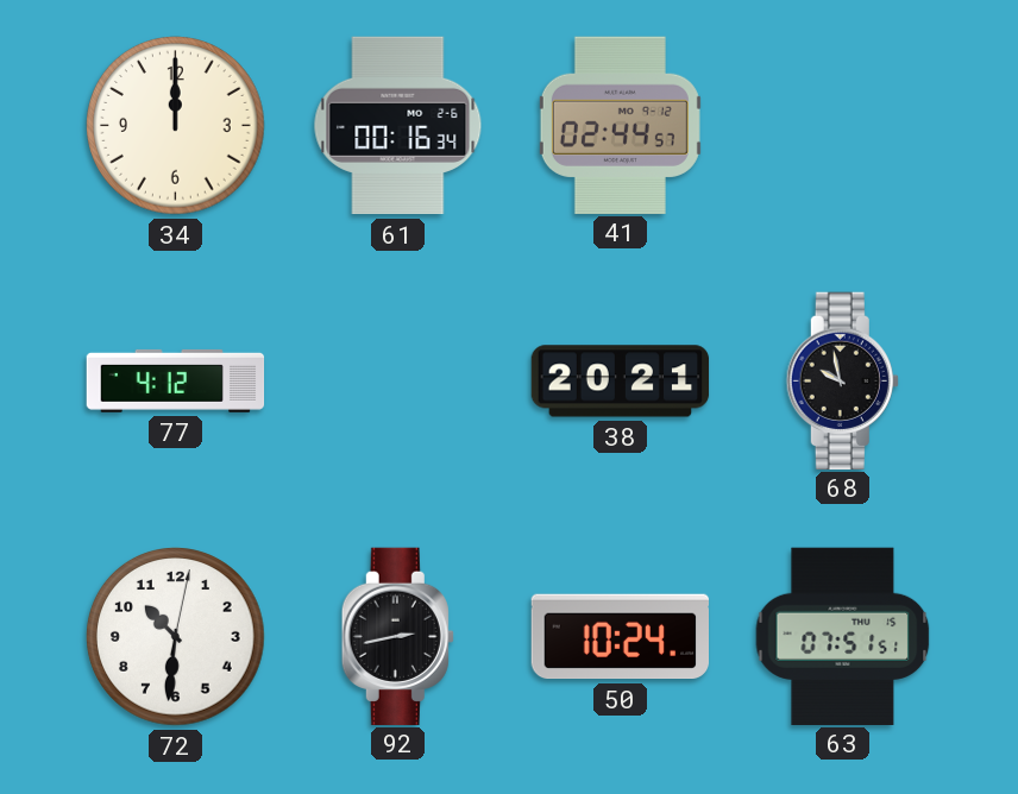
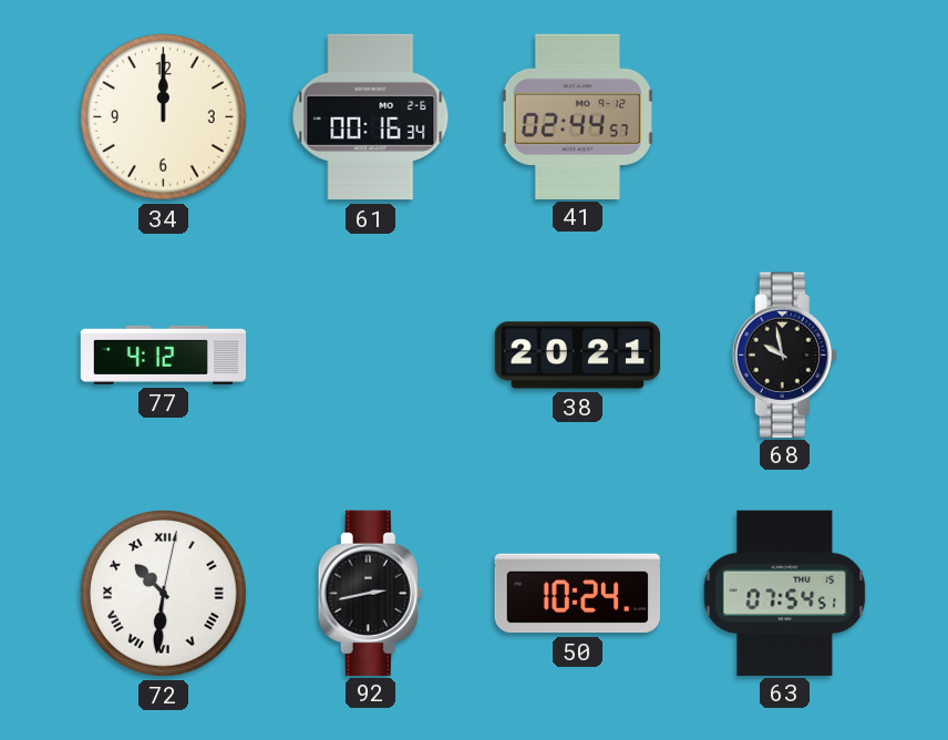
72 numerals: Arabic -> Roman (164, 594)
63: 07:51 -> 07:54 (785, 593)
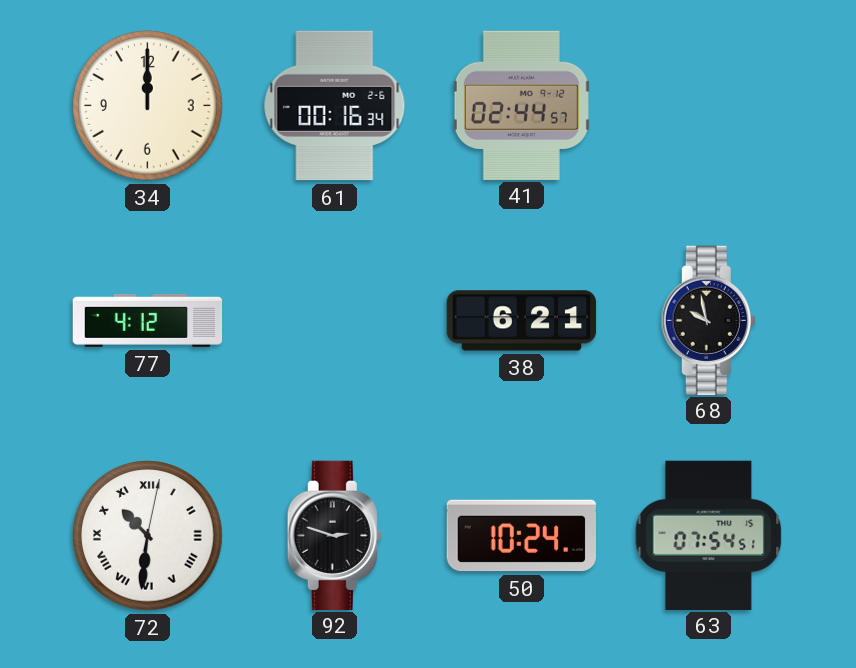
38: 20:21 -> 6:21 (522, 321)
92: 2:43 -> 2:48 (334, 535)
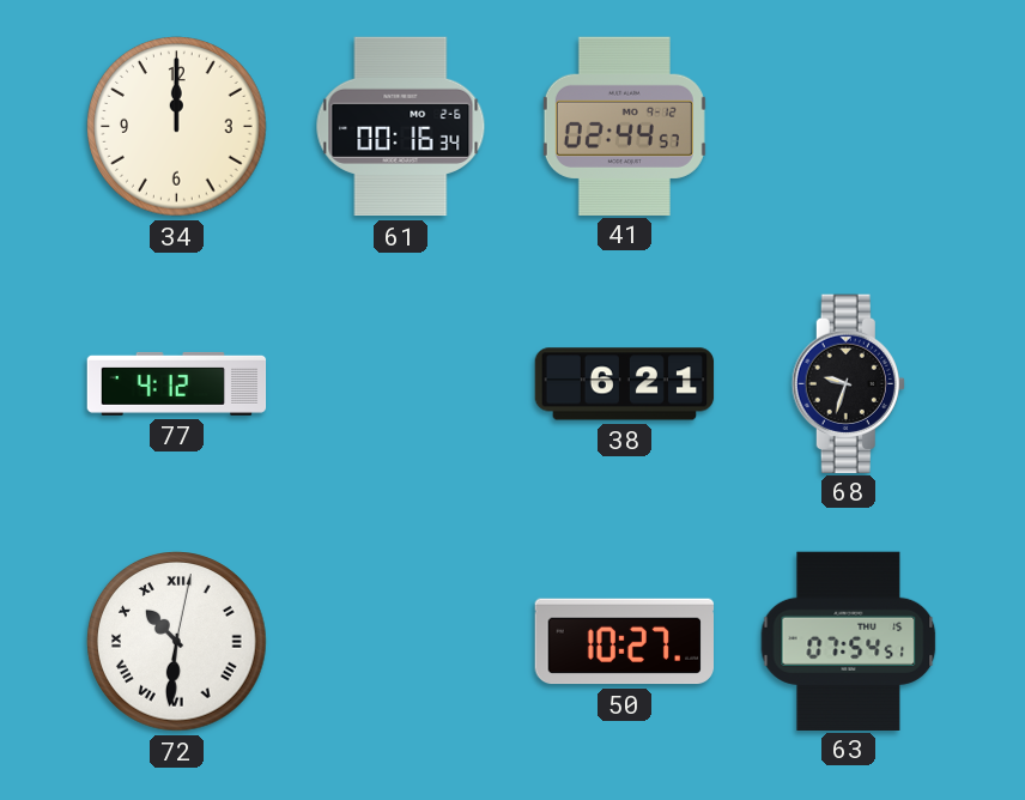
68: 9:58 -> 9:33 (848, 383)
92: 2:48 -> none (334, 535)
50: 10:24 -> 10:27 (624, 642)
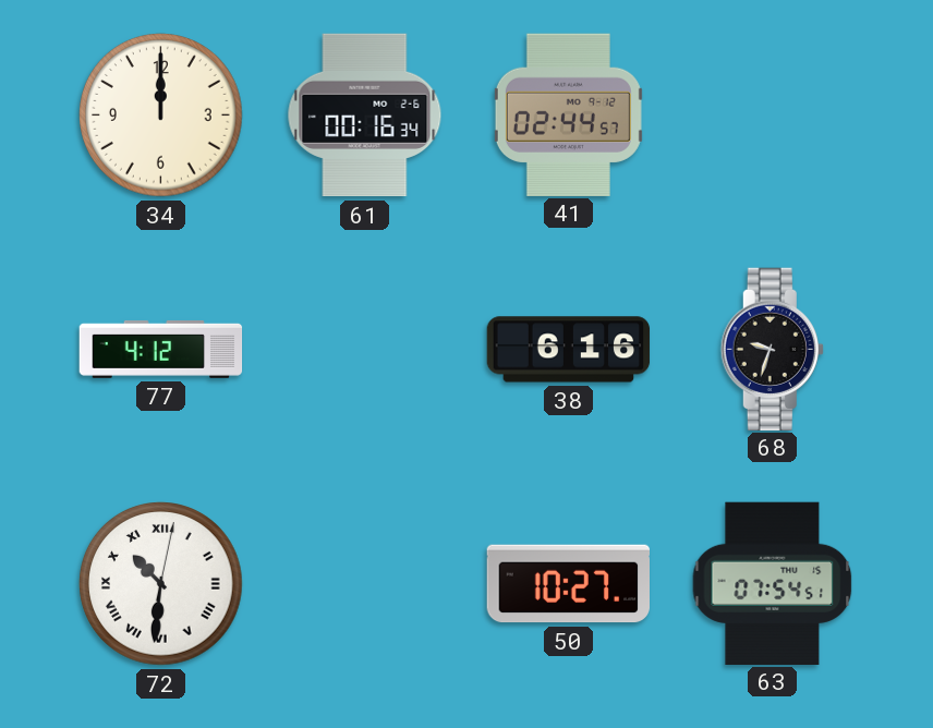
38: 6:21 -> 6:16 (569, 350)
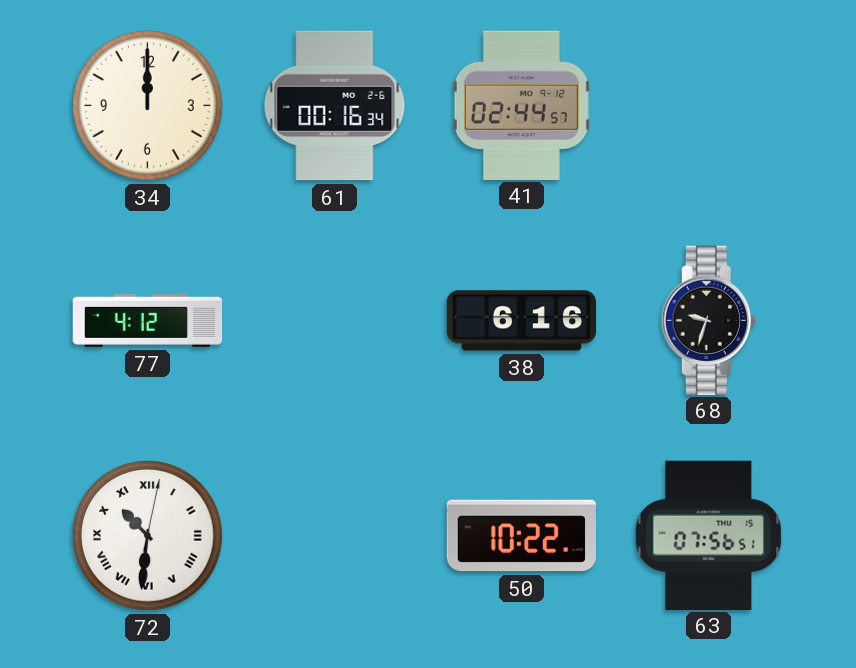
50: 10:27 -> 10:22 (521, 536)
63: 07:54 -> 07:56 (709, 535)
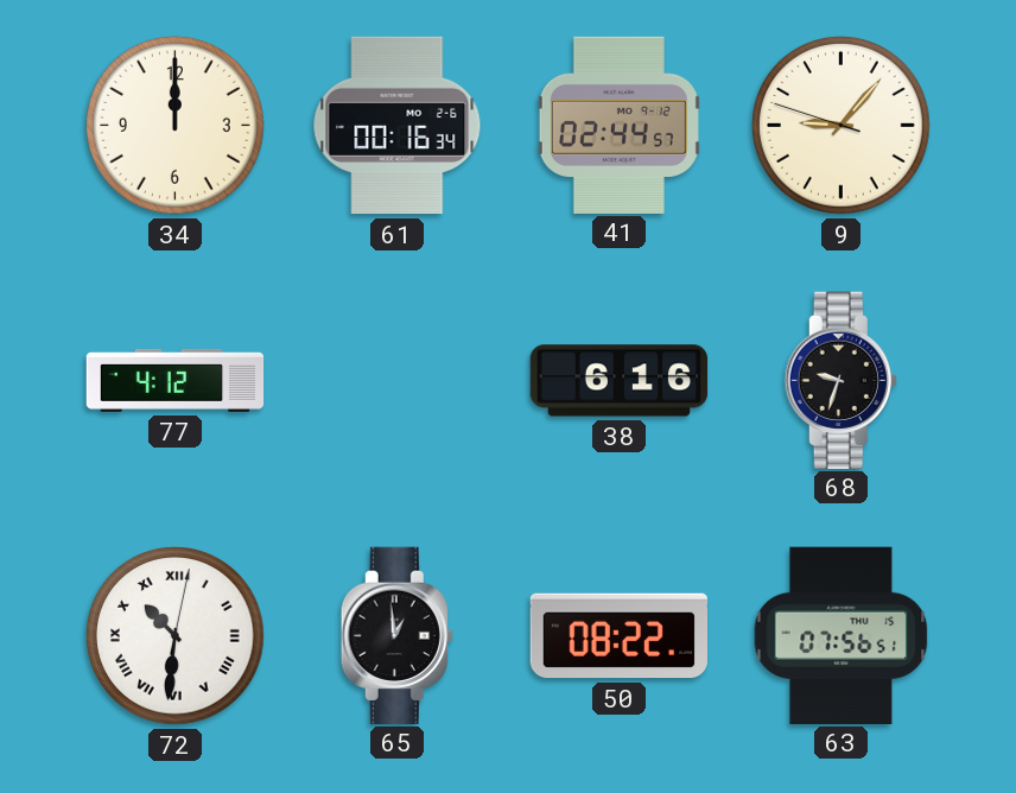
9: none -> 9:06 (842, 126)
65: none -> 12:59 (396, 635)
50: 10:22 -> 08:22 (618, 636)
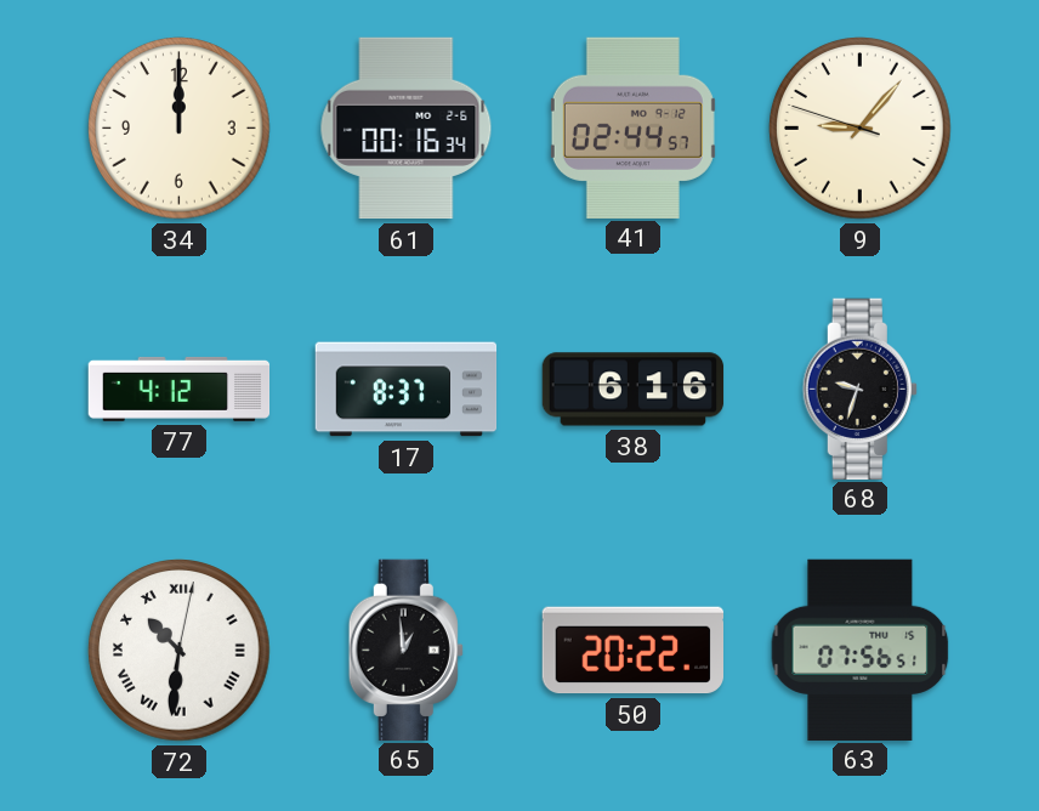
17: none -> 8:37 (407, 390)
50: 08:22 -> 20:22 (632, 651)
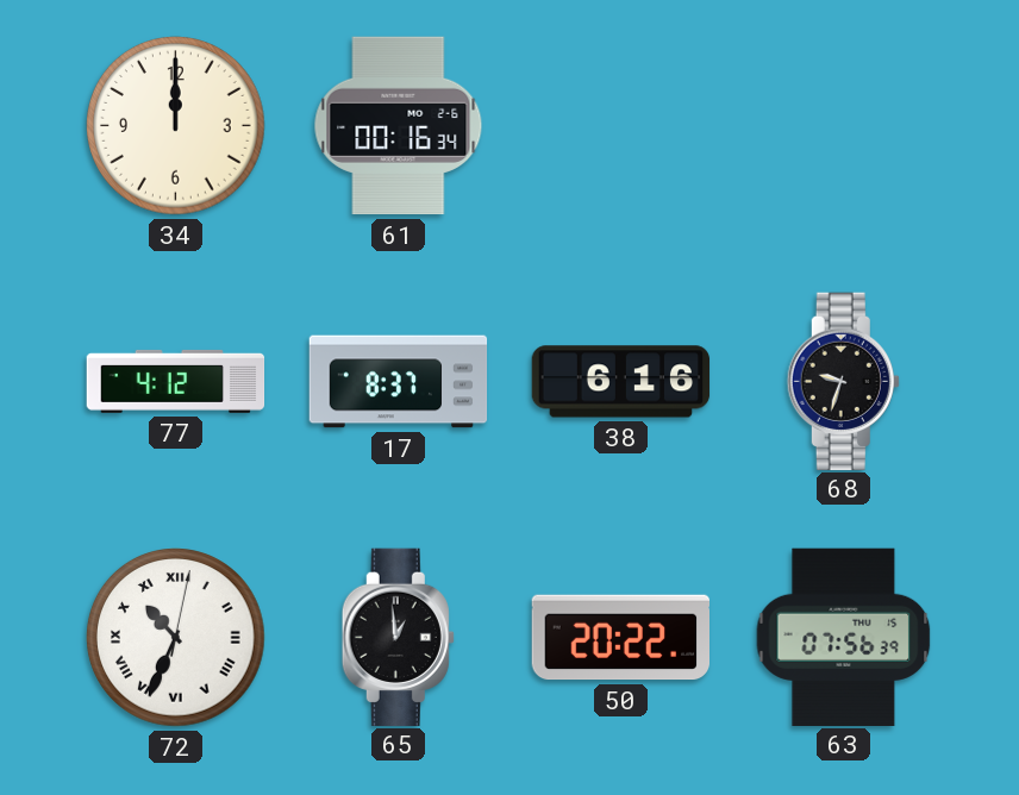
41: 02:44 -> none (632, 127)
9: 9:06 -> none (861, 129)
72: 10:31 -> 10:34 (176, 638)
63: 07:56:51 -> 07:56:39 (844, 637)
